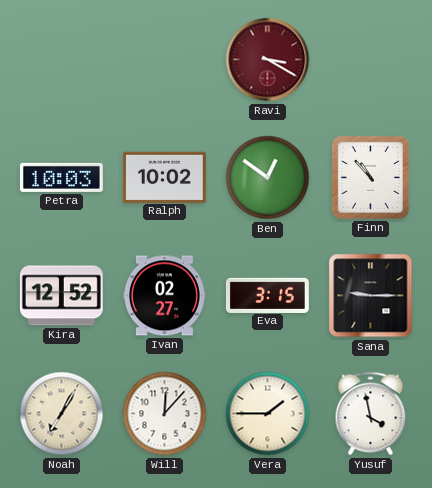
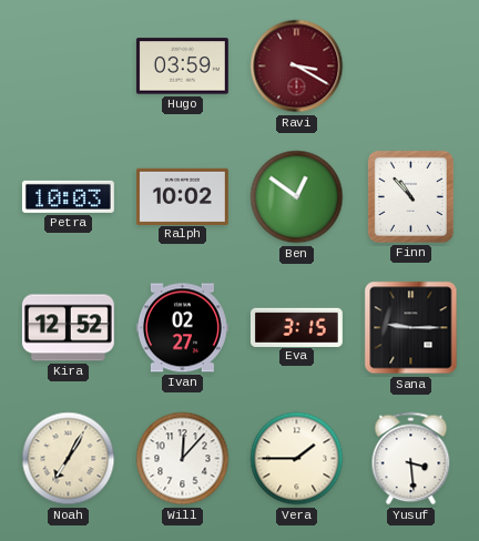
Hugo: none -> 03:59 (182, 67)
Yusuf: 3:58 -> 3:29 (411, 459)
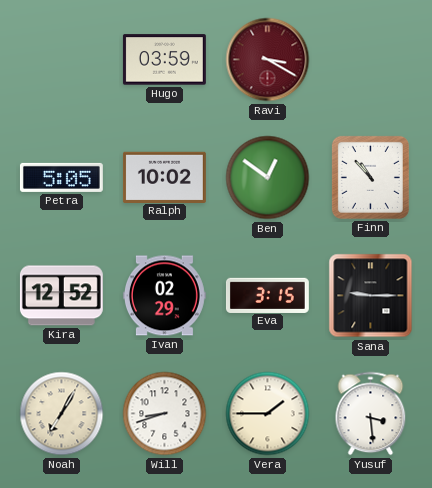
Petra: 10:03 -> 5:05 (61, 177)
Ivan: 02:27 -> 02:29 (164, 296)
Will: 12:07 -> 8:42 (165, 414)
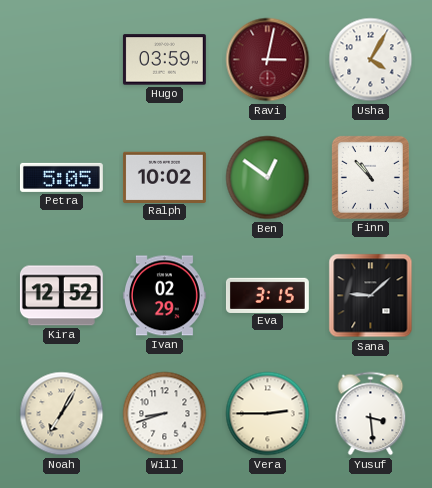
Ravi: 3:20 -> 3:02 (268, 60)
Usha: none -> 4:05 (371, 60)
Sana: 9:15 -> 9:08 (371, 296)
Vera: 1:45 -> 2:45 (268, 414)
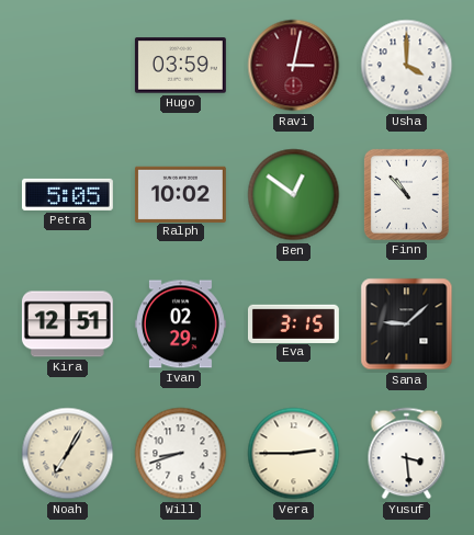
Usha: 4:05 -> 4:00 (407, 66)
Kira: 12:52 -> 12:51 (67, 325)
